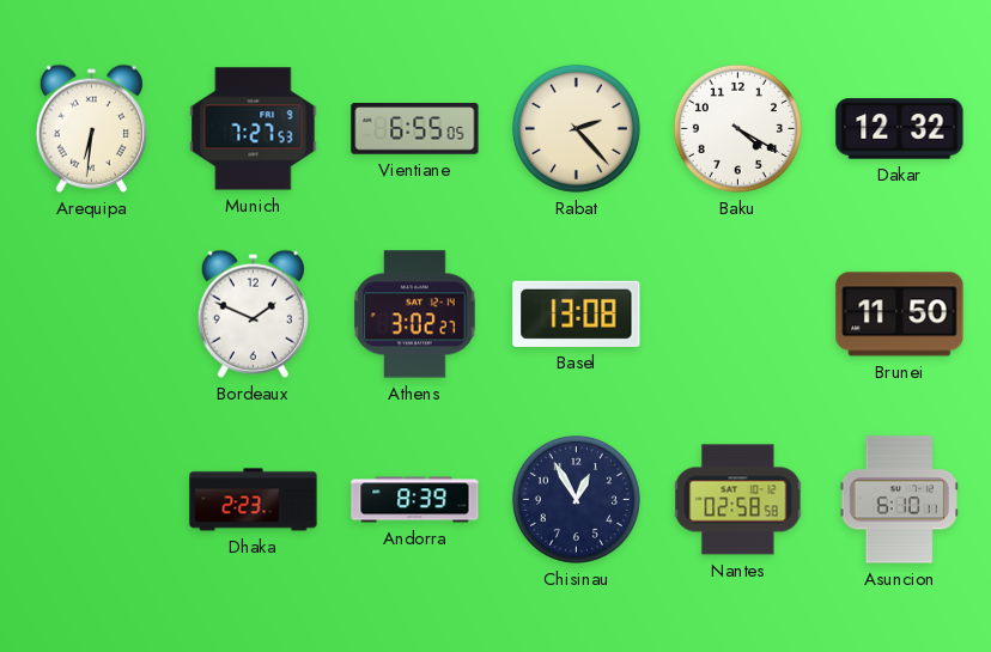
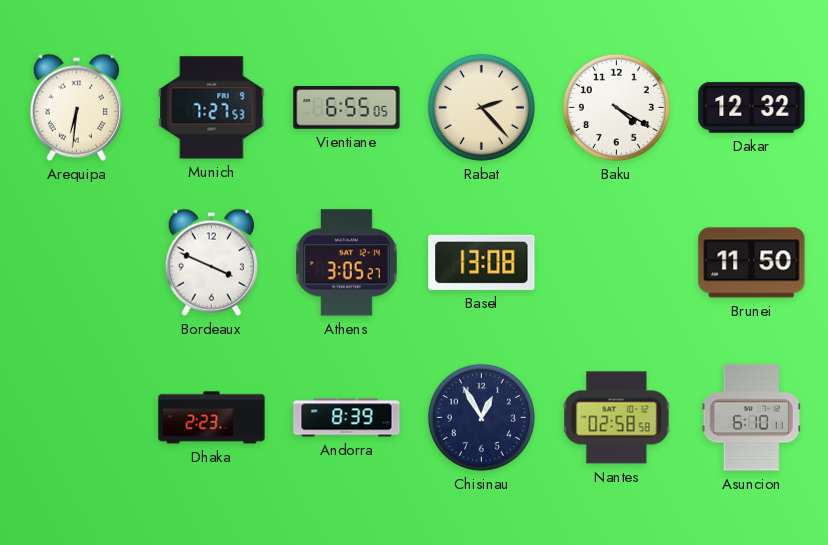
Bordeaux: 1:49 -> 3:49 (211, 262)
Athens: 3:02 -> 3:05 (347, 263)
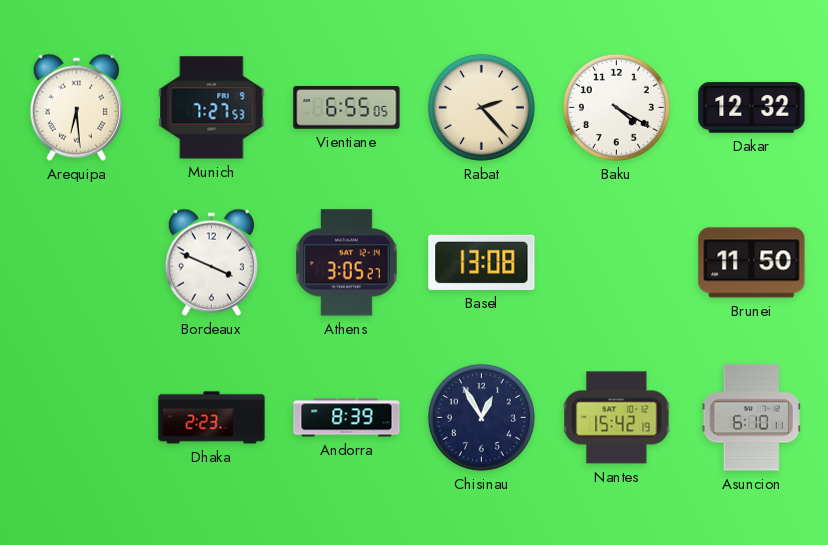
Arequipa: 6:31 -> 6:29 (76, 107)
Nantes: 02:58 -> 15:42 (617, 418)
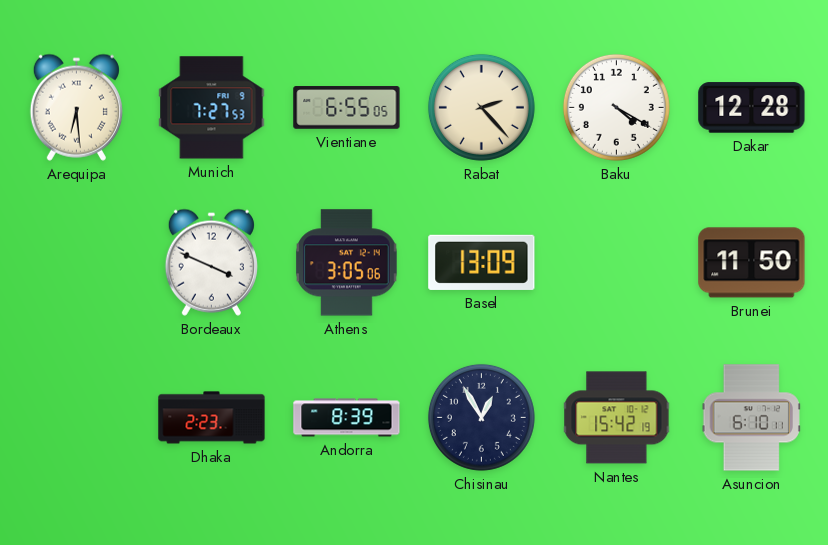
Dakar: 12:32 -> 12:28 (752, 108)
Athens: 3:05:27 -> 3:05:06 (347, 263)
Basel: 13:08 -> 13:09 (482, 262)
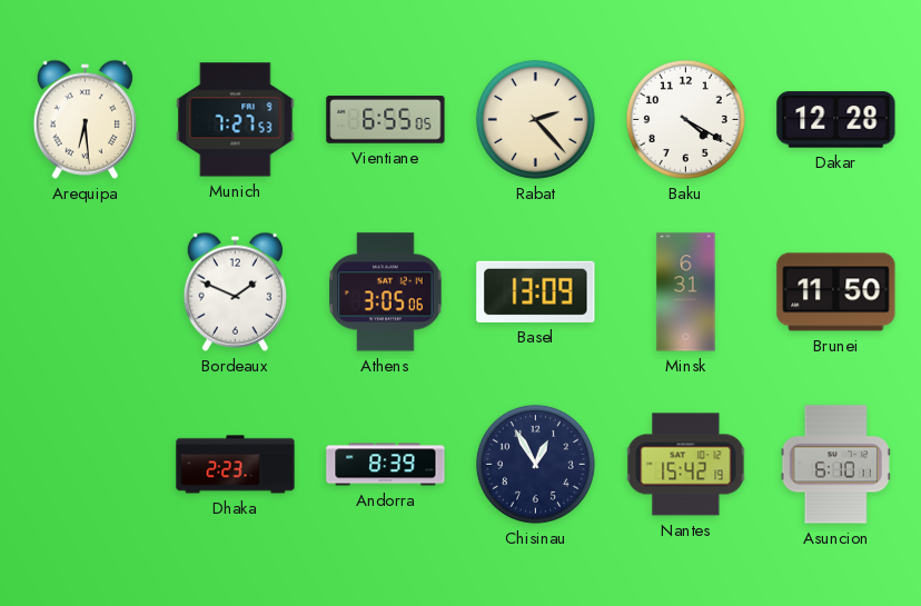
Bordeaux: 3:49 -> 1:49 (235, 291)
Minsk: none -> 6:31 (686, 292)
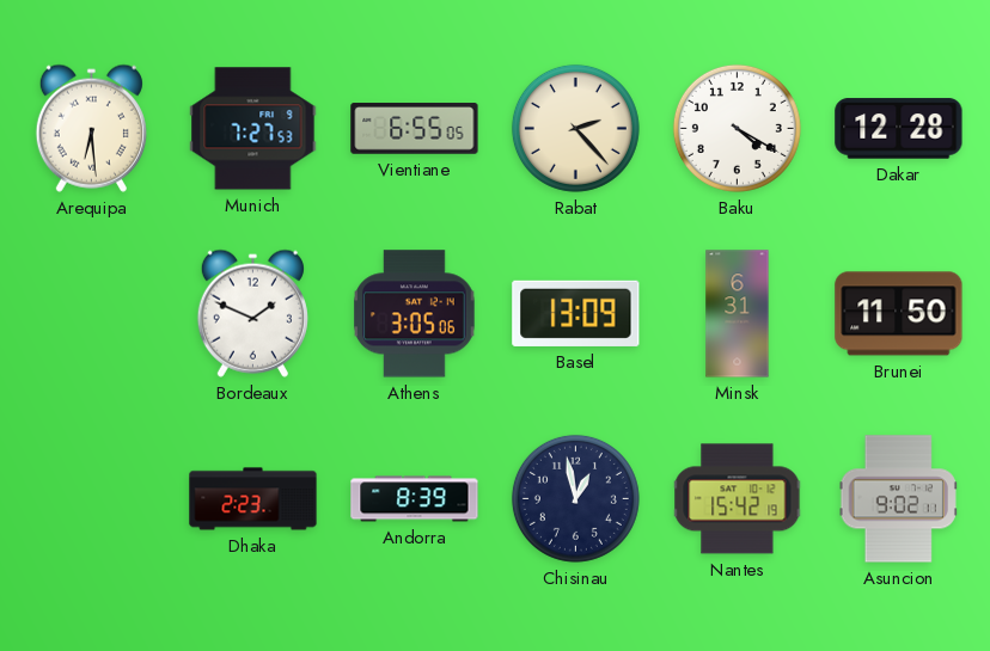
Chisinau: 12:55 -> 12:58 (575, 498)
Asuncion: 6:10 -> 9:02 (898, 499)
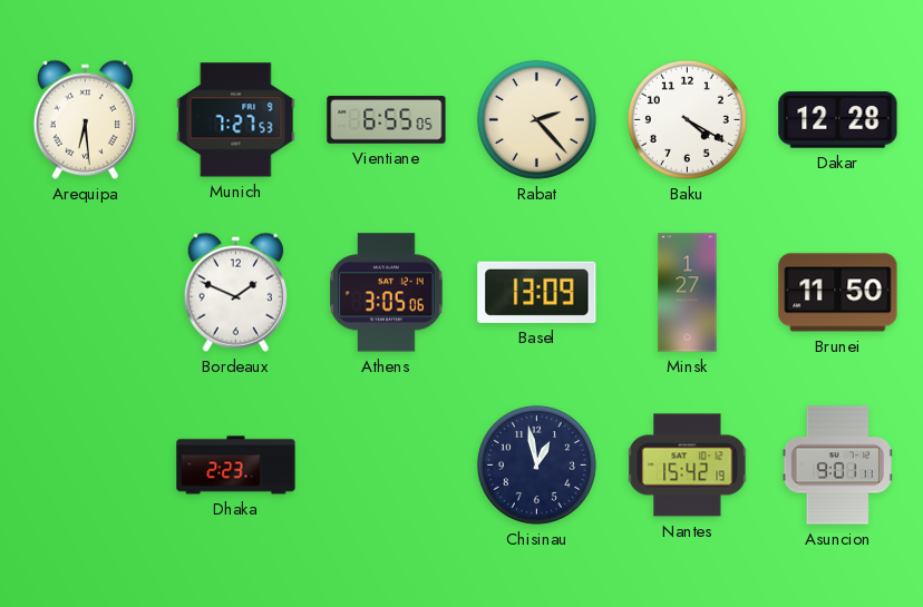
Minsk: 6:31 -> 1:27 (688, 293)
Andorra: 8:39 -> none (415, 499)
Asuncion: 9:02 -> 9:01 (837, 466)
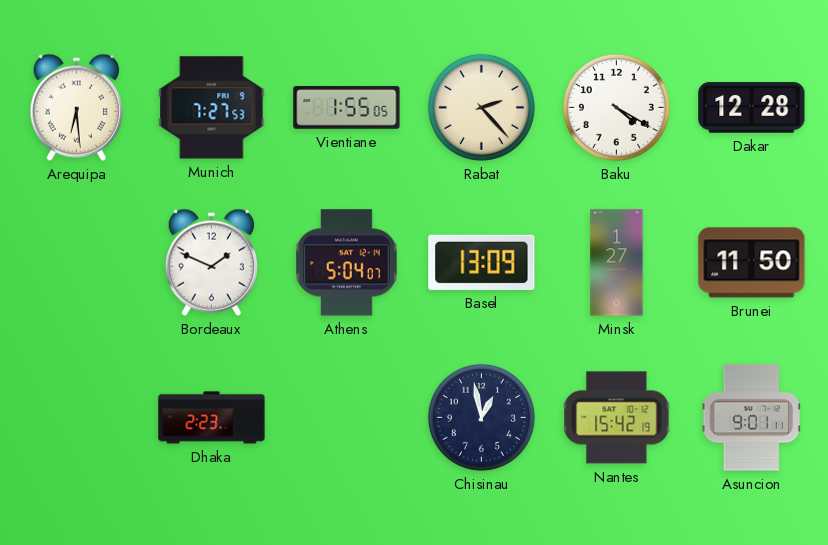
Vientiane: 6:55 -> 1:55 (347, 108)
Athens: 3:05 -> 5:04 (347, 263)
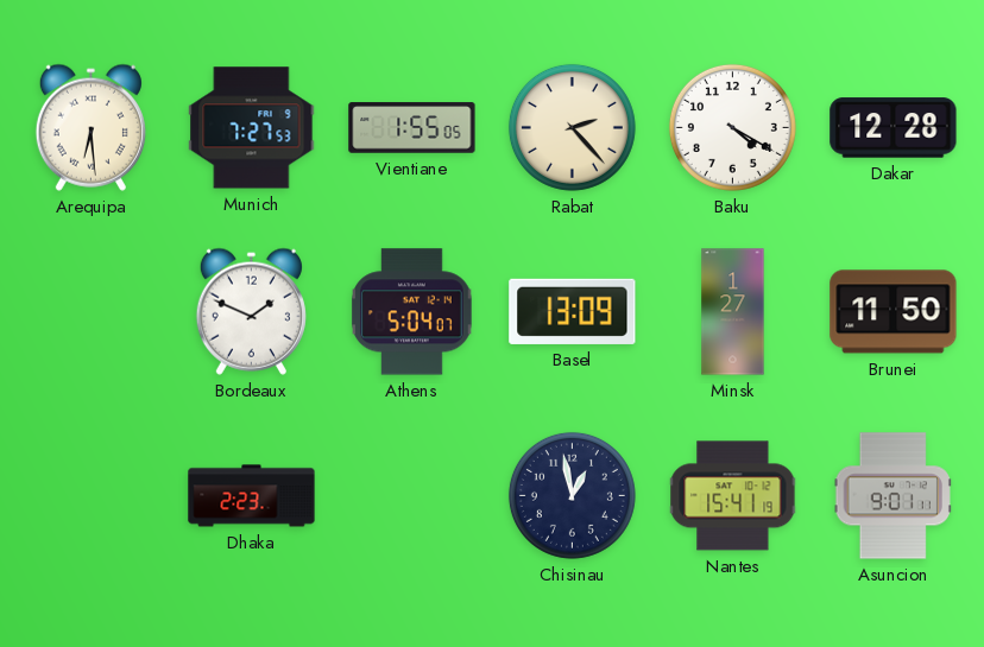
Nantes: 15:42 -> 15:41 (733, 496)
